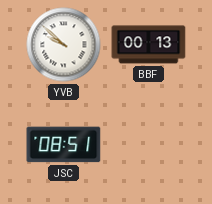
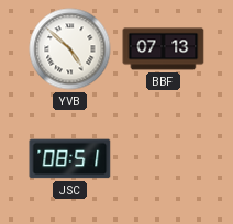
YVB: 9:52 -> 4:52 (70, 49)
BBF: 00:13 -> 07:13 (164, 49)
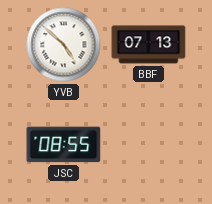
JSC: 08:51 -> 08:55 (64, 145)
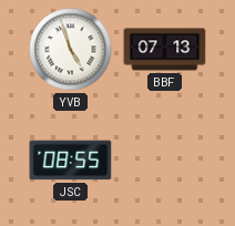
YVB: 4:52 -> 4:57 (71, 50)
